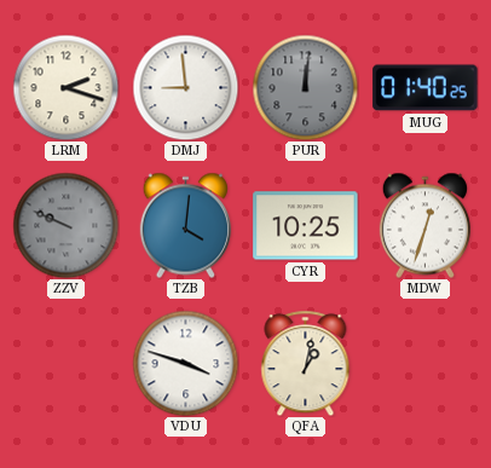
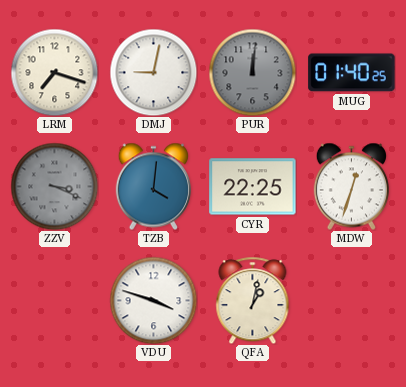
LRM: 2:18 -> 7:18 (54, 72)
DMJ: 8:59 -> 9:02 (153, 72)
ZZV: 9:49 -> 3:19 (54, 186)
CYR: 10:25 -> 22:25 (253, 187)
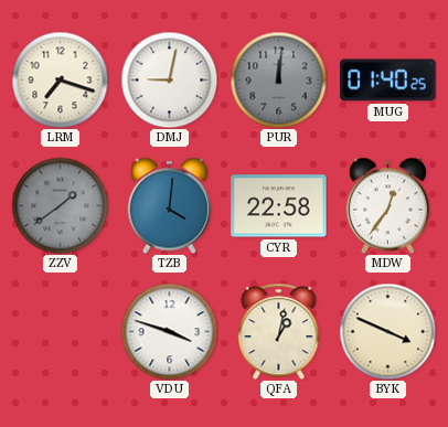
ZZV: 3:19 -> 1:39 (60, 205)
CYR: 22:25 -> 22:58 (279, 206)
MDW: 12:33 -> 12:36 (387, 205)
BYK: none -> 3:49 (387, 331)
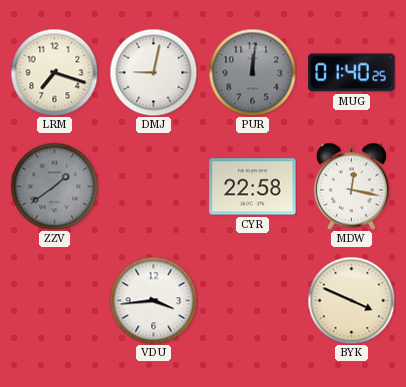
TZB: 4:01 -> none (169, 205)
MDW: 12:36 -> 12:17 (351, 186)
VDU: 3:48 -> 3:44 (153, 300)
QFA: 1:02 -> none (279, 331)
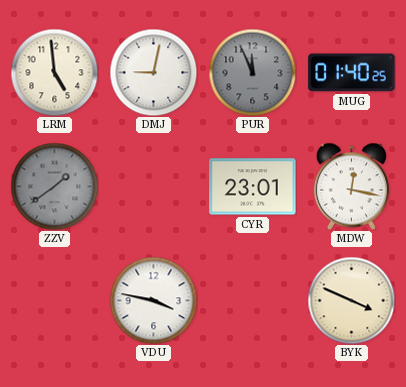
LRM: 7:18 -> 4:59 (54, 72)
PUR: 12:01 -> 11:56 (252, 72)
CYR: 22:58 -> 23:01 (253, 187)
VDU: 3:44 -> 3:47 (153, 300)
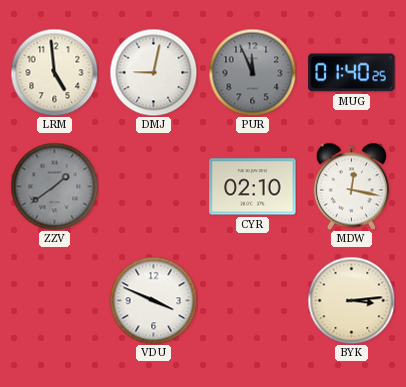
CYR: 23:01 -> 02:10 (253, 187)
VDU: 3:47 -> 3:49 (153, 300)
BYK: 3:49 -> 3:14 (351, 300)
